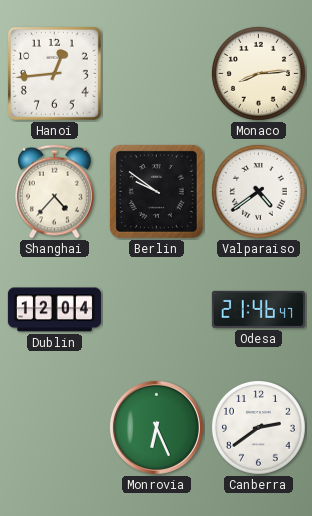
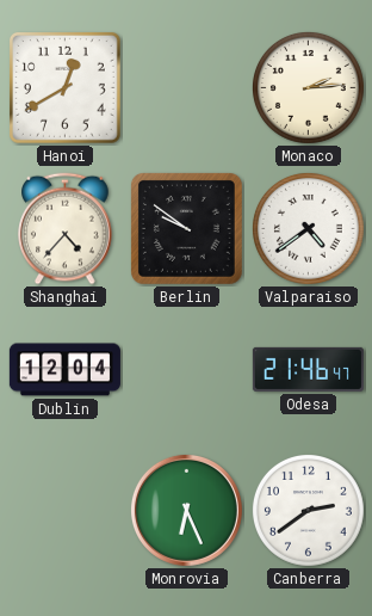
Hanoi: 12:44 -> 12:40 (64, 87)
Monaco: 8:14 -> 2:14 (308, 87)
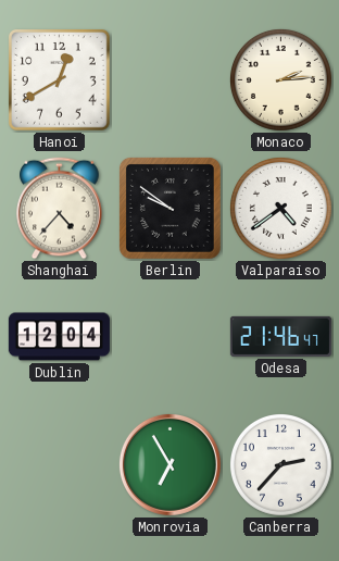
Monrovia: 6:26 -> 6:55 (169, 464)
Canberra: 2:39 -> 2:37 (280, 464)
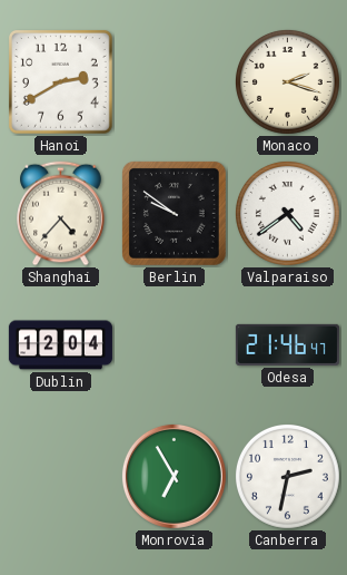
Hanoi: 12:40 -> 2:40 (60, 81)
Monaco: 2:14 -> 2:18 (287, 81)
Canberra: 2:37 -> 2:32 (287, 476)
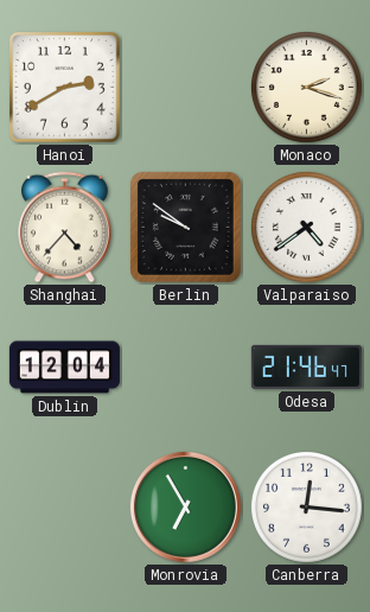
Canberra: 2:32 -> 12:16 (306, 506)
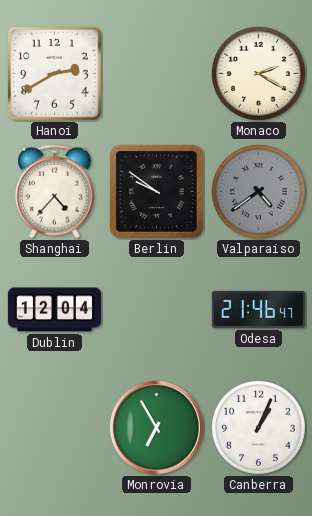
Monaco: 2:18 -> 2:20 (258, 73)
Valparaiso dial: white -> grey (258, 191)
Canberra: 12:16 -> 1:04 (258, 427)
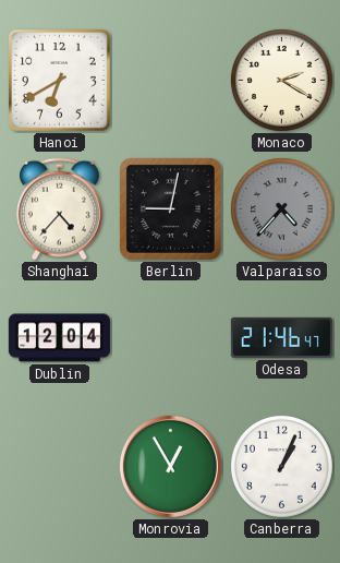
Hanoi: 2:40 -> 6:40 (59, 80)
Berlin: 9:51 -> 9:02 (170, 208)
Valparaiso: 4:39 -> 4:37 (281, 208)
Monrovia: 6:55 -> 12:55 (170, 466)
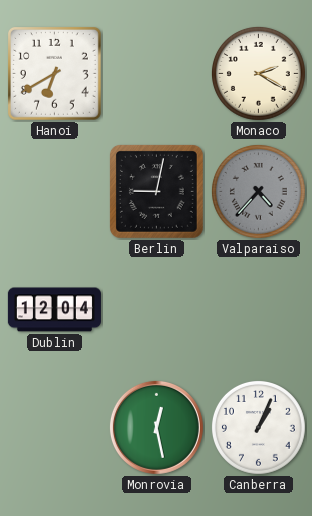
Shanghai: 4:37 -> none (60, 209)
Odesa: 21:46 -> none (281, 337)
Monrovia: 12:55 -> 12:28 (156, 427)
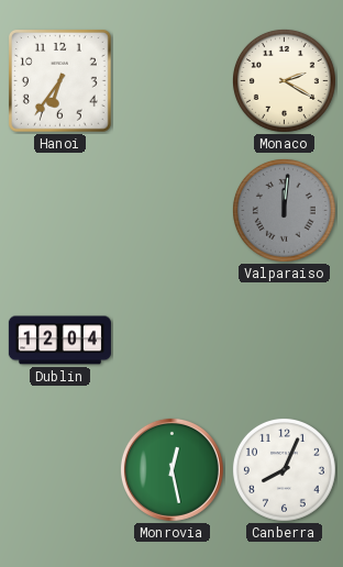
Hanoi: 6:40 -> 6:36 (59, 80)
Berlin: 9:02 -> none (156, 191)
Valparaiso: 4:37 -> 12:01 (284, 210)
Canberra: 1:04 -> 8:04 (284, 469)
